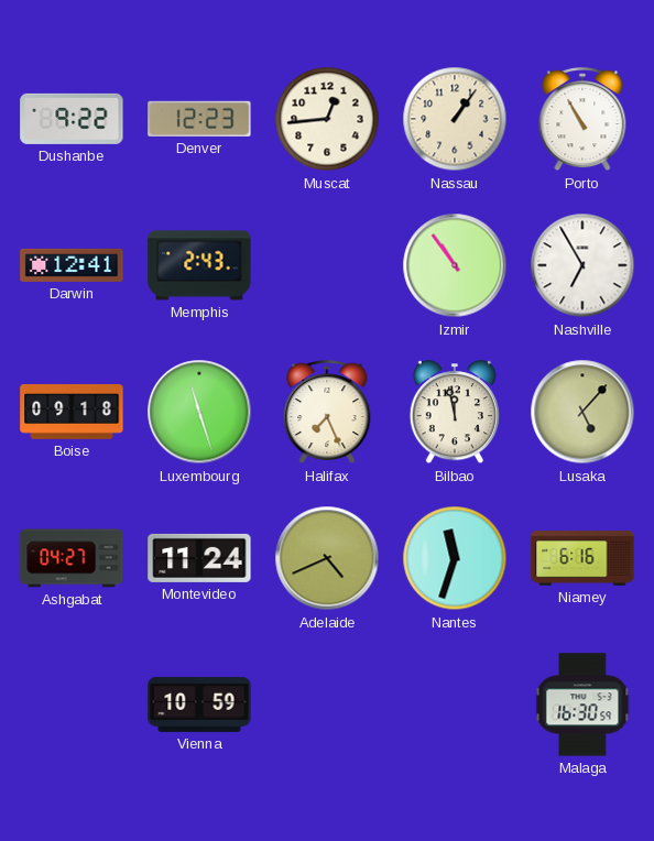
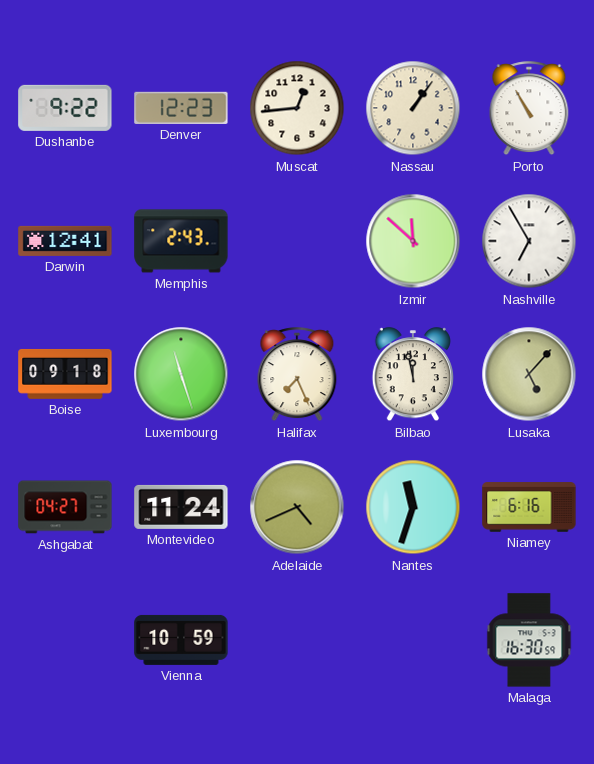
Izmir: 10:54 -> 11:52 (413, 241)
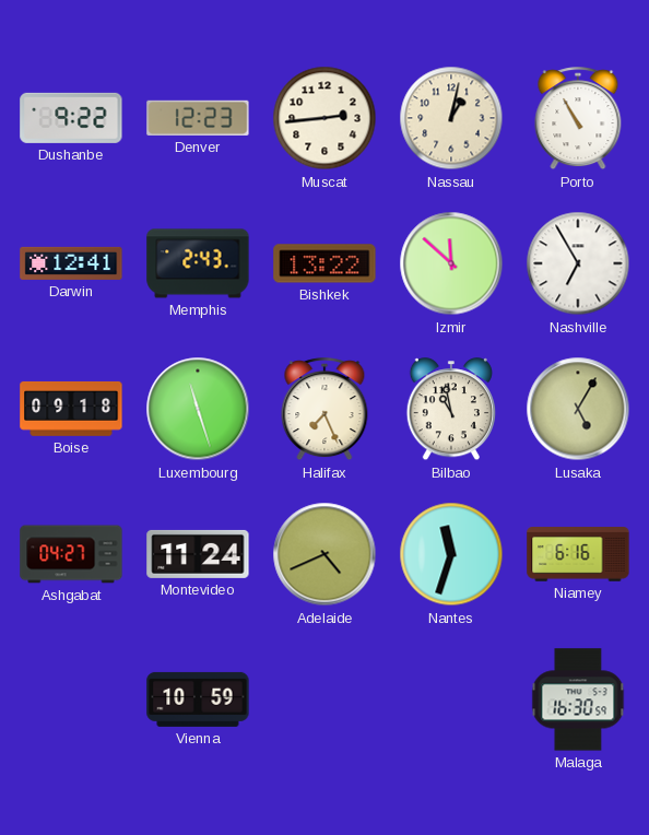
Muscat: 12:44 -> 2:44 (324, 118)
Nassau: 1:06 -> 1:02 (451, 118)
Bishkek: none -> 13:22 (324, 263)
Bilbao: 11:58 -> 10:58 (450, 410)
Lusaka: 5:07 -> 5:05 (578, 409)
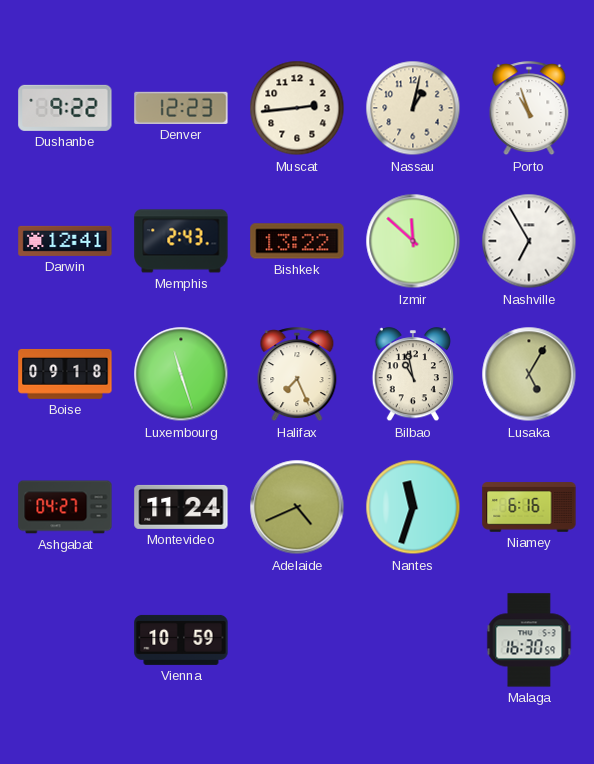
Porto: 10:55 -> 10:57 (529, 109)
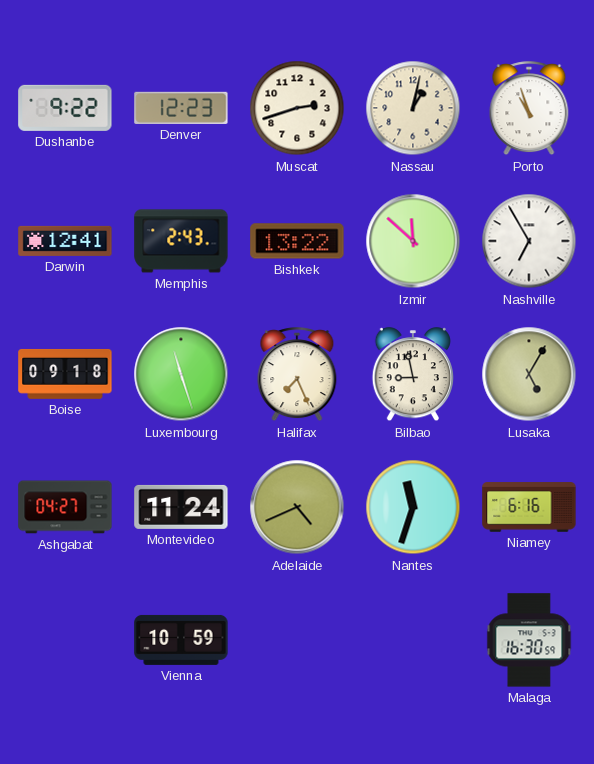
Muscat: 2:44 -> 2:42 (297, 108)
Bilbao: 10:58 -> 8:58 (412, 375)
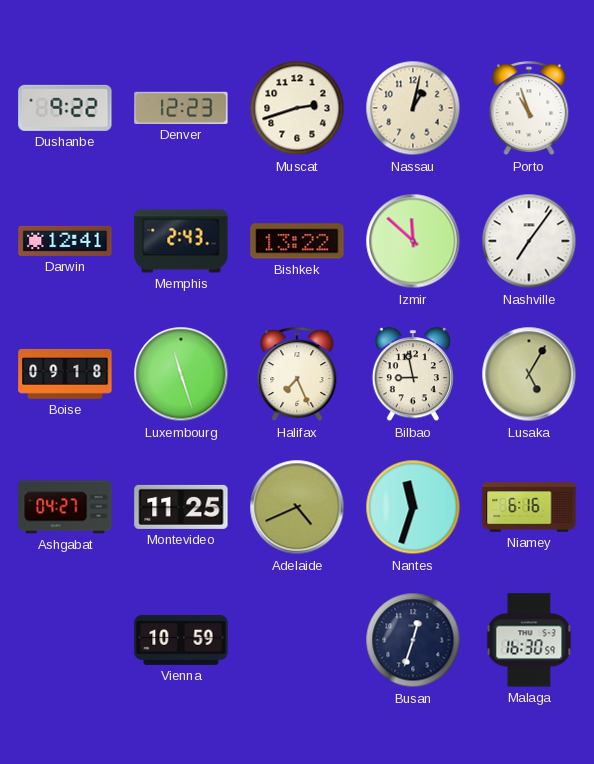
Nashville: 6:55 -> 7:06 (529, 241)
Montevideo: 11:24 -> 11:25 (181, 507)
Busan: none -> 12:33 (413, 640)
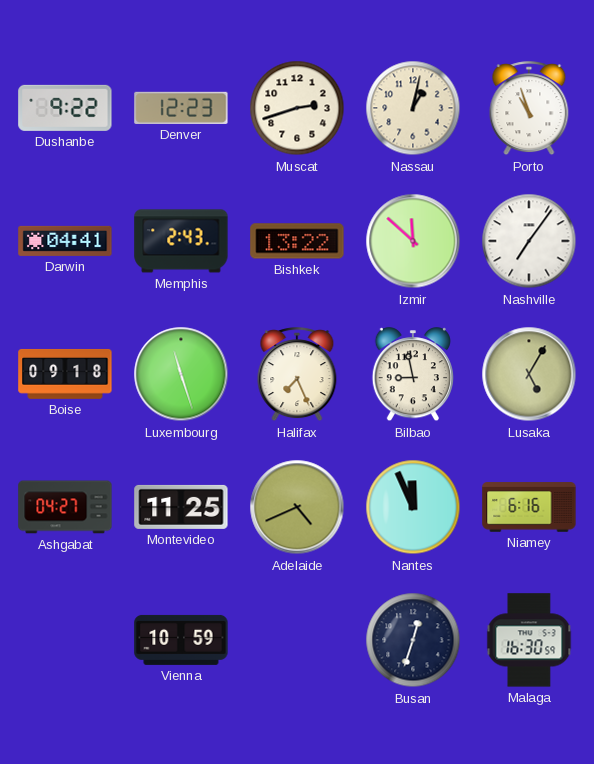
Darwin: 12:41 -> 04:41 (65, 241)
Nantes: 11:33 -> 11:56 (413, 507)
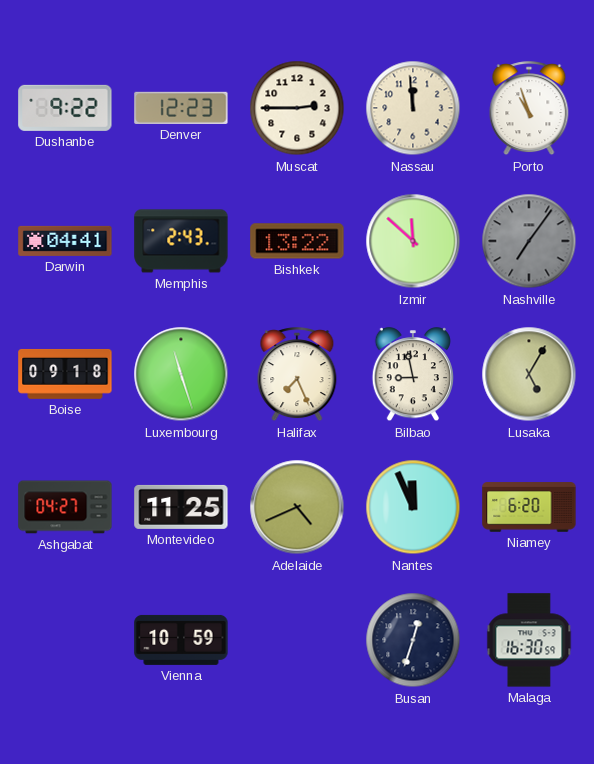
Muscat: 2:42 -> 2:45 (297, 108)
Nassau: 1:02 -> 11:59 (413, 108)
Nashville dial: white -> grey (529, 241)
Niamey: 6:16 -> 6:20 (529, 507)
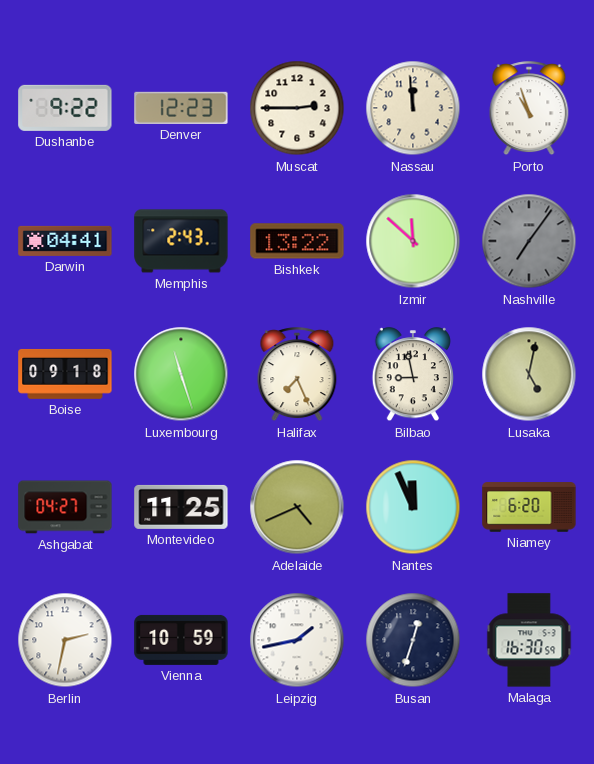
Lusaka: 5:05 -> 5:02 (529, 374)
Berlin: none -> 2:32 (65, 640)
Leipzig: none -> 1:43 (297, 640)
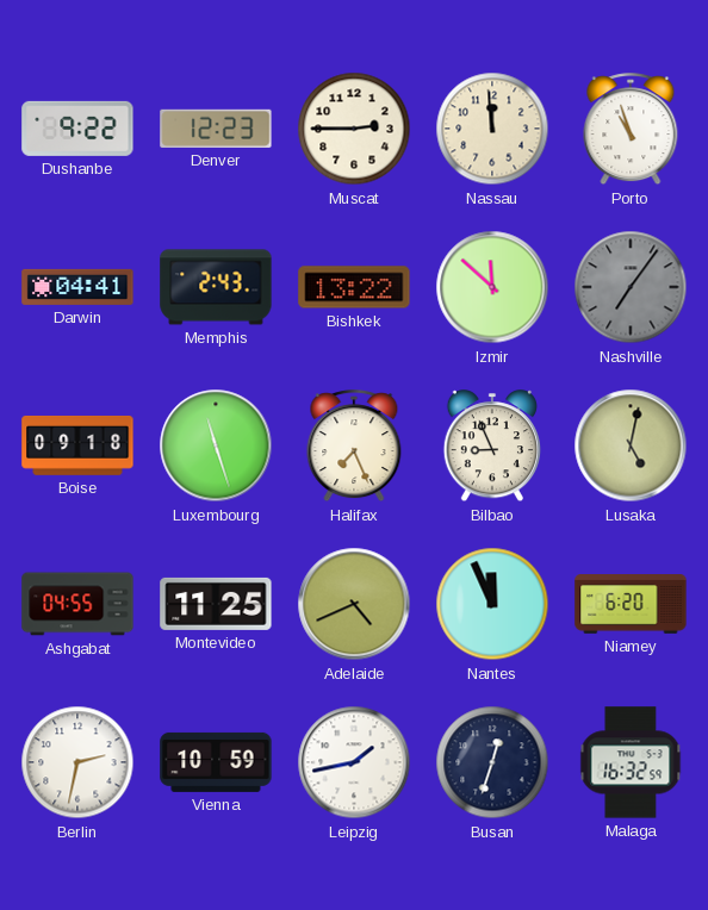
Bilbao: 8:58 -> 8:56 (491, 447)
Ashgabat: 04:27 -> 04:55 (77, 604)
Malaga: 16:30 -> 16:32 (631, 762)
